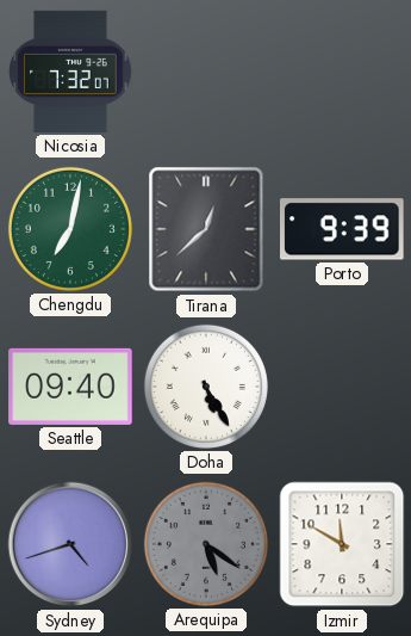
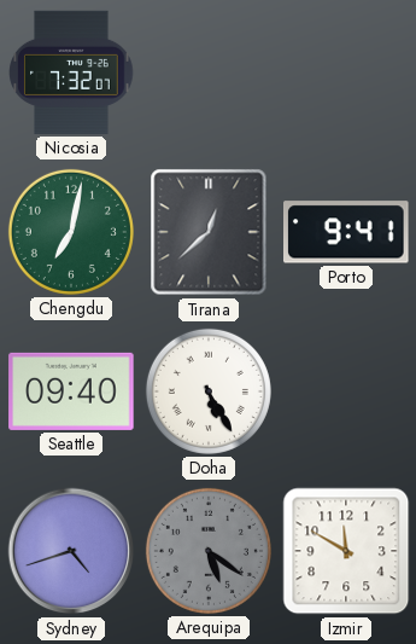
Porto: 9:39 -> 9:41 (346, 232)
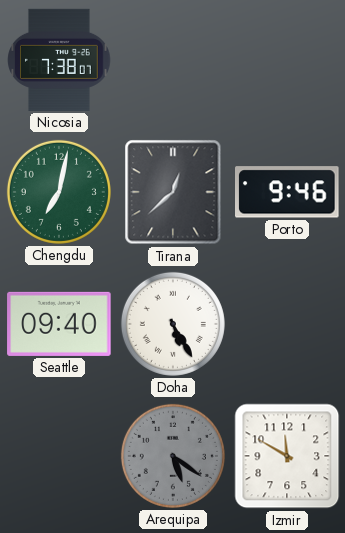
Nicosia: 7:32 -> 7:38 (59, 60)
Porto: 9:41 -> 9:46 (287, 192)
Sydney: 4:42 -> none (71, 551)
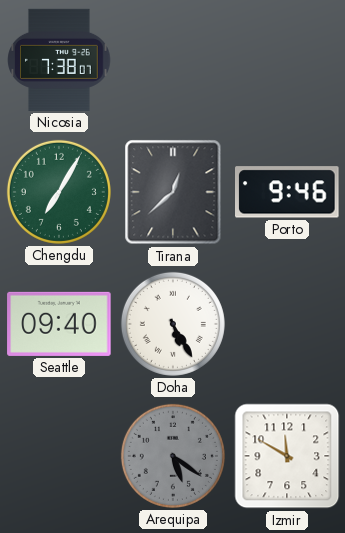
Chengdu: 7:02 -> 7:05 (59, 192)
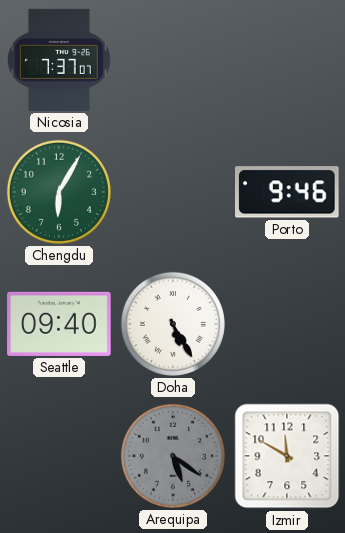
Nicosia: 7:38 -> 7:37 (59, 60)
Chengdu: 7:05 -> 6:05 (59, 192)
Tirana: 12:38 -> none (173, 192)
